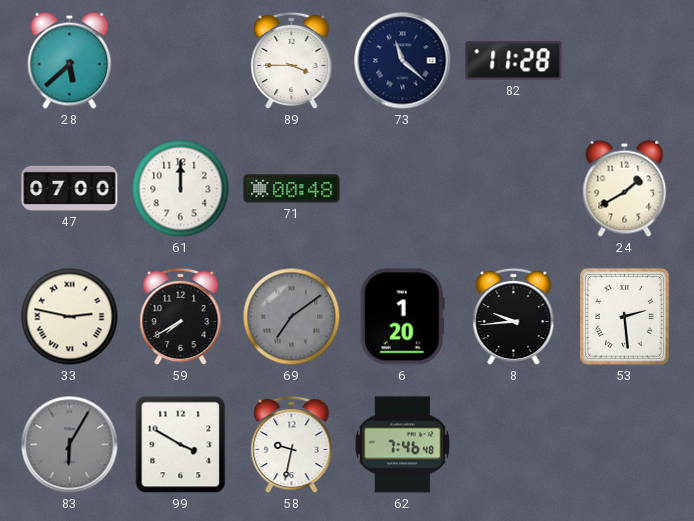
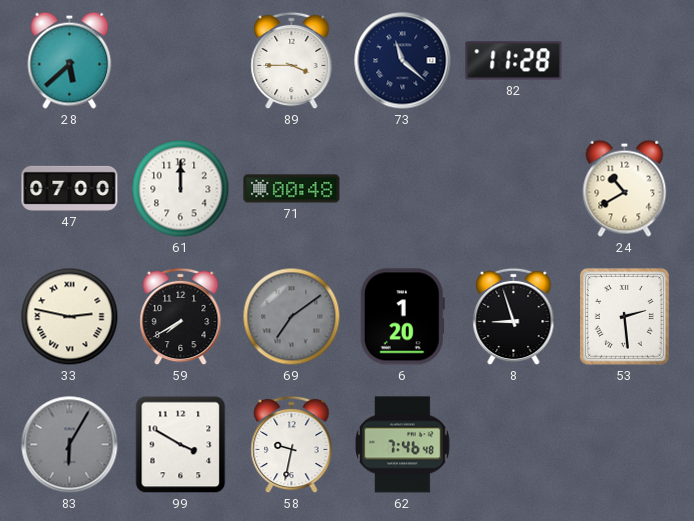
24: 1:40 -> 10:40 (625, 188)
8: 9:44 -> 8:57 (514, 317)
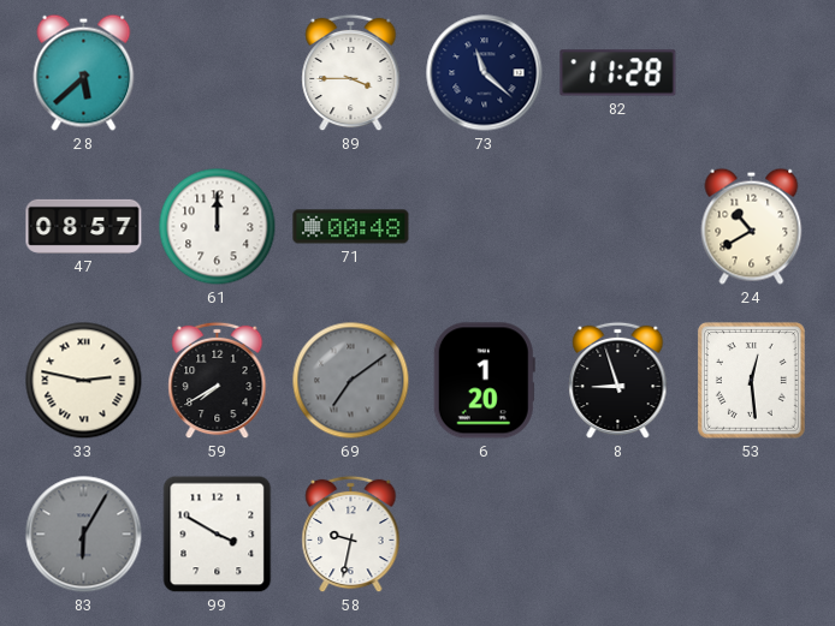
47: 07:00 -> 08:57 (84, 226)
53: 2:29 -> 12:29 (751, 380)
62: 7:46 -> none (403, 445)
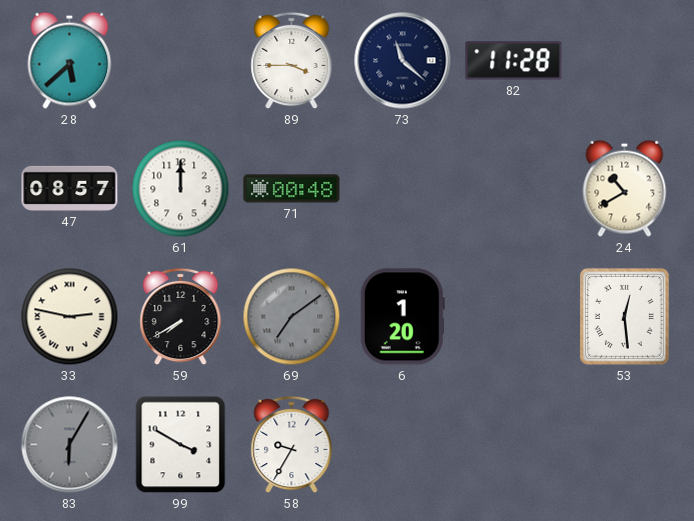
8: 8:57 -> none (618, 381)
58: 9:32 -> 9:35 (292, 445)
